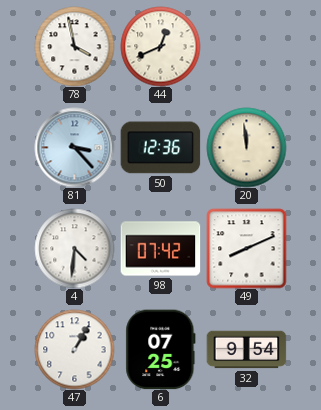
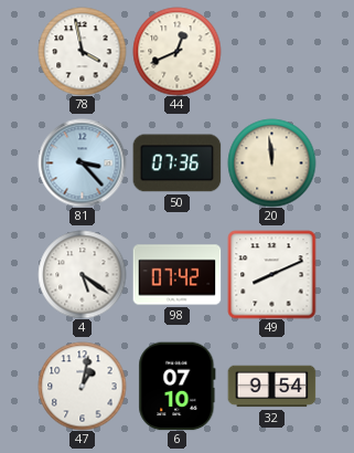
50: 12:36 -> 07:36 (176, 164)
4: 4:31 -> 5:21 (82, 274)
47: 1:05 -> 1:02 (82, 386)
6: 07:25 -> 07:10 (178, 386)
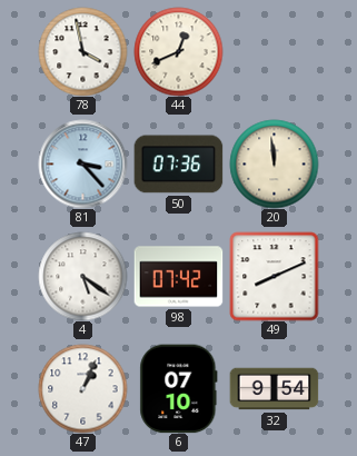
47: 1:02 -> 1:04 (82, 388)
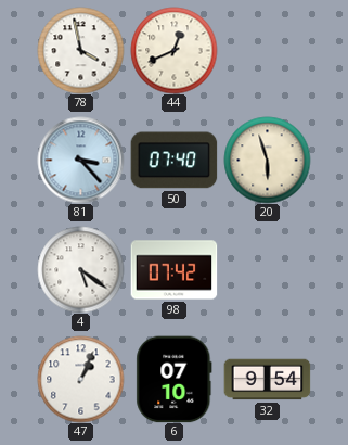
50: 07:36 -> 07:40 (173, 161)
20: 11:59 -> 5:57 (267, 160)
49: 8:11 -> none (274, 276)
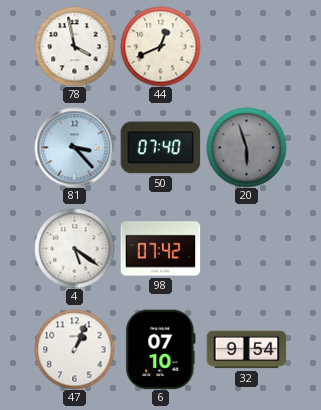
20 dial: cream -> grey (246, 147)
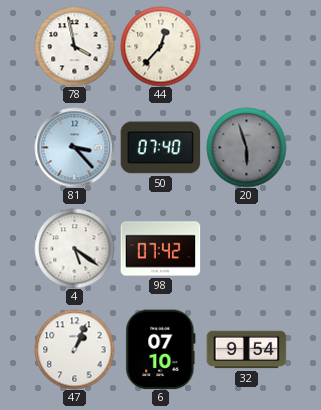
44: 12:41 -> 12:37 (160, 46)
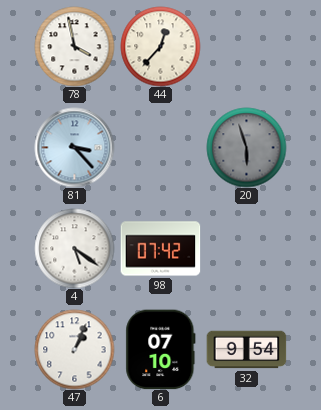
50: 07:40 -> none (160, 148)
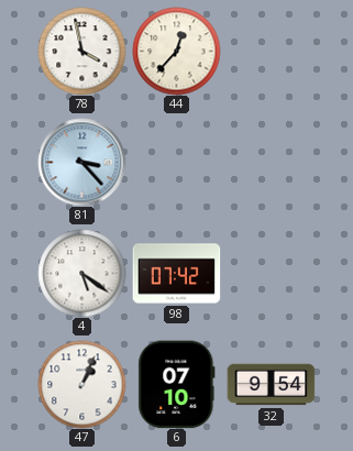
20: 5:57 -> none (246, 147)
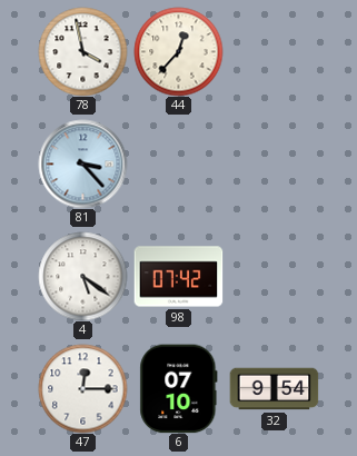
47: 1:04 -> 12:15 (82, 388)
